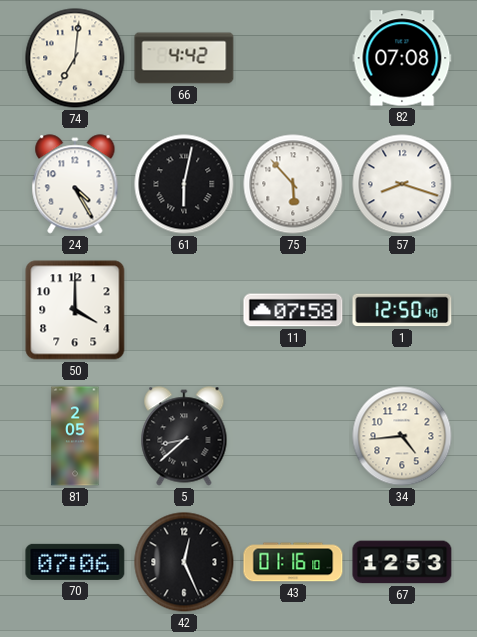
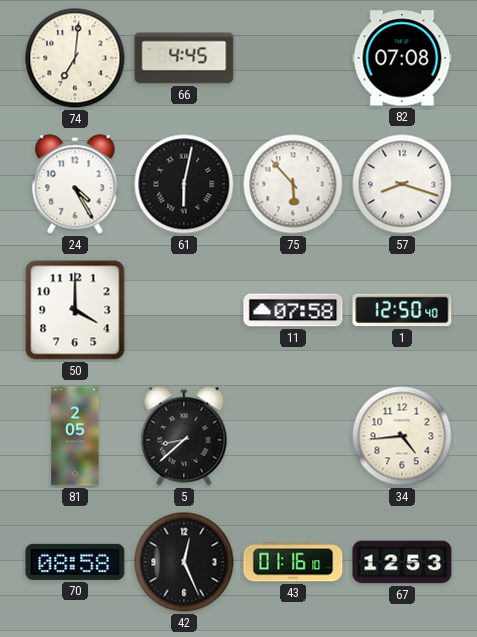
66: 4:42 -> 4:45 (184, 58)
70: 07:06 -> 08:58 (75, 562)
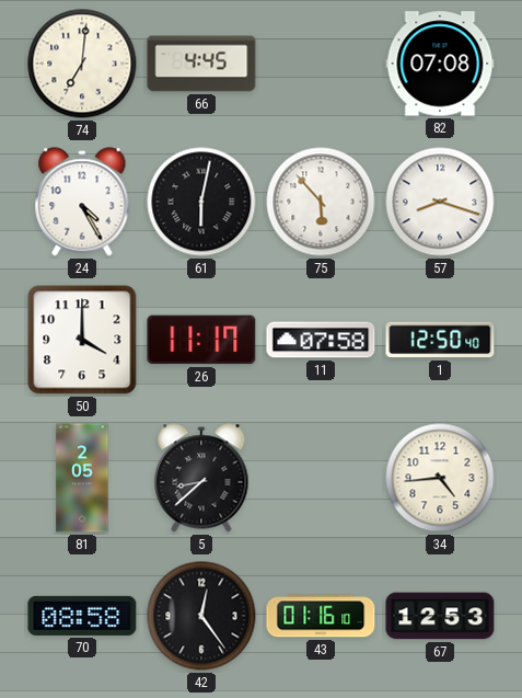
26: none -> 11:17 (201, 340)
42: 12:26 -> 12:24 (201, 616)
